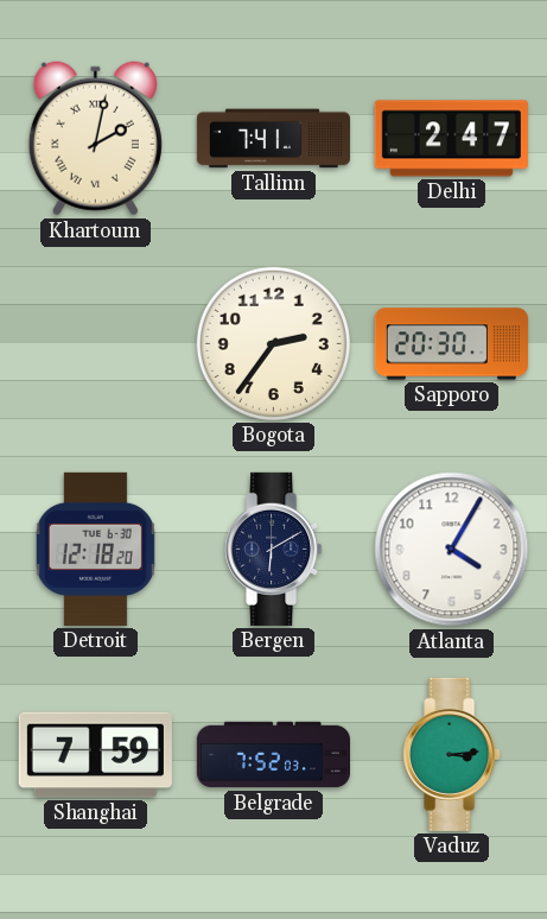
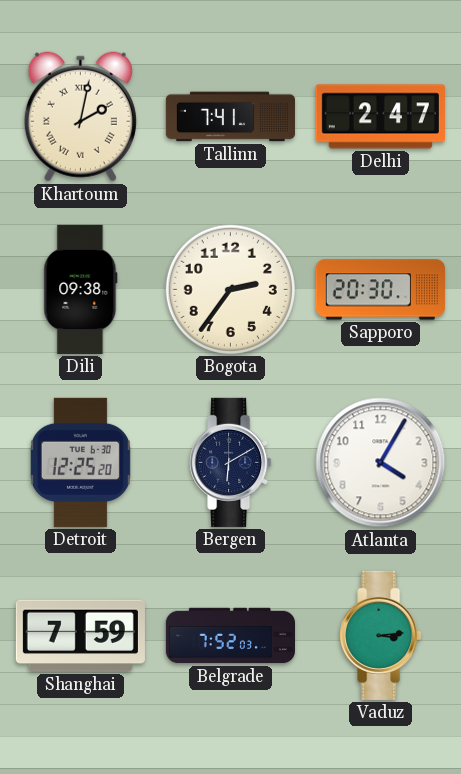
Dili: none -> 09:38 (81, 289)
Detroit: 12:18 -> 12:25 (80, 462)
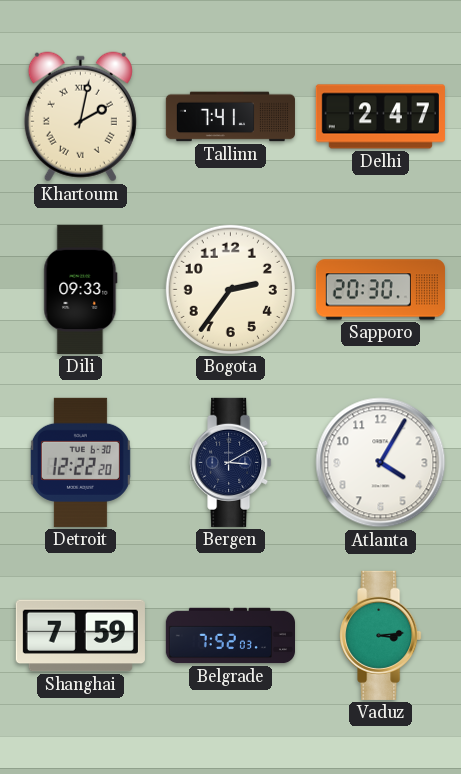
Dili: 09:38 -> 09:33 (81, 289)
Detroit: 12:25 -> 12:22 (80, 462)
Bergen: 6:10 -> 3:10 (231, 462)
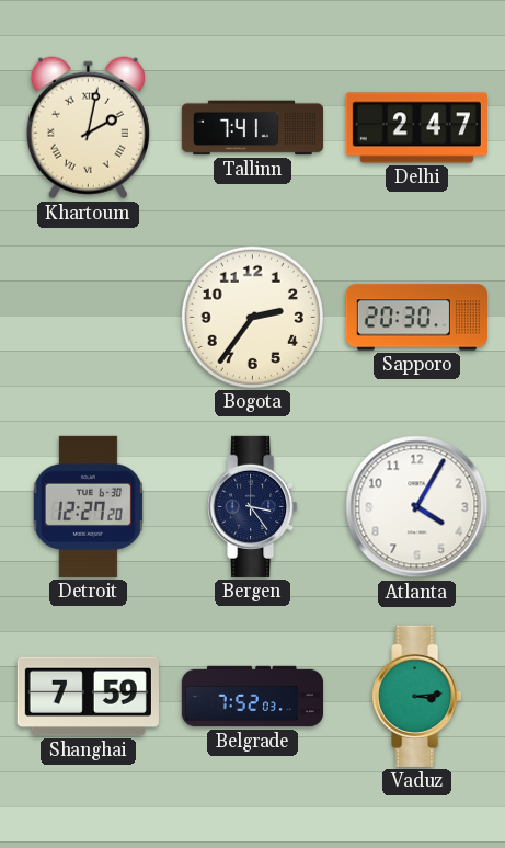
Dili: 09:33 -> none (81, 289)
Detroit: 12:22 -> 12:27 (88, 506)
Bergen: 3:10 -> 3:24 (253, 506)
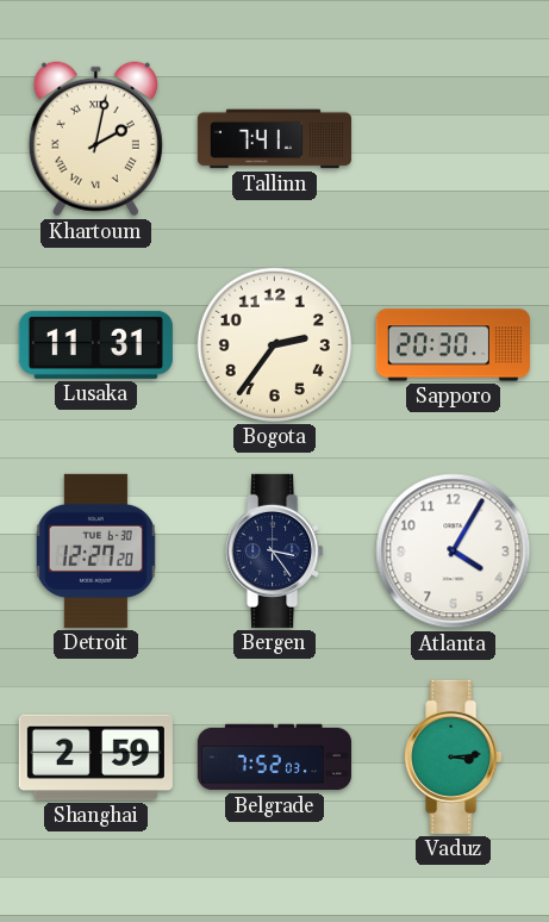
Delhi: 2:47 -> none (416, 128)
Lusaka: none -> 11:31 (95, 344)
Shanghai: 7:59 -> 2:59 (95, 758)
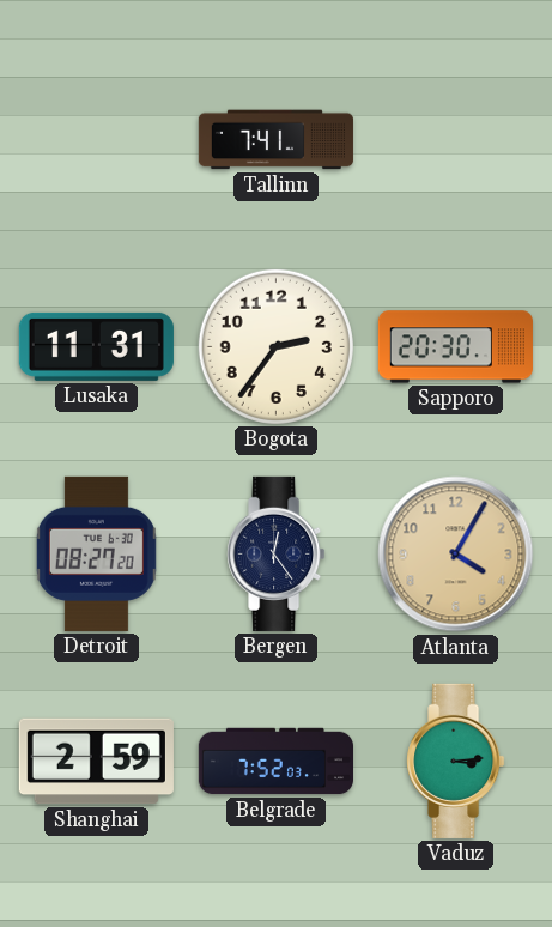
Khartoum: 2:02 -> none (95, 139)
Detroit: 12:27 -> 08:27 (96, 553)
Bergen: 3:24 -> 12:24 (277, 553)
Atlanta dial: white -> champagne (456, 555)
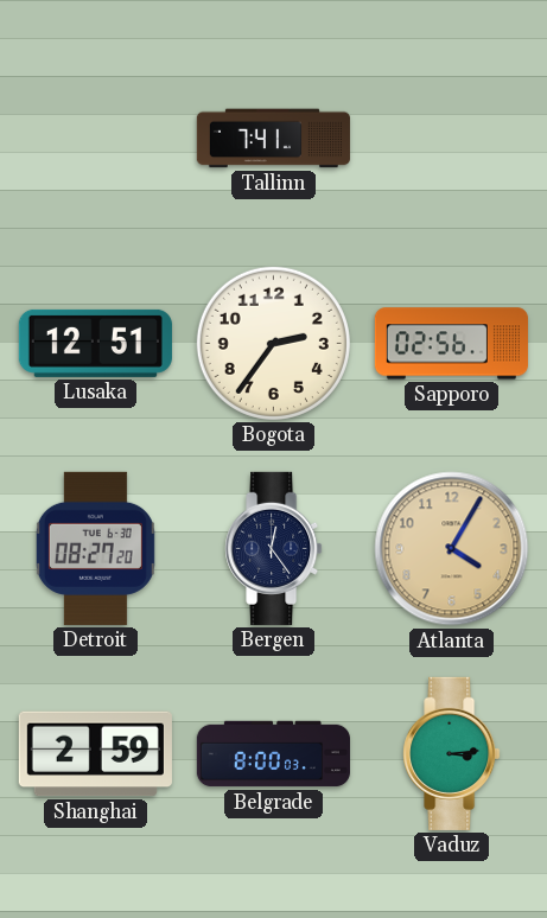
Lusaka: 11:31 -> 12:51 (95, 343)
Sapporo: 20:30 -> 02:56 (451, 344)
Belgrade: 7:52 -> 8:00 (273, 754)
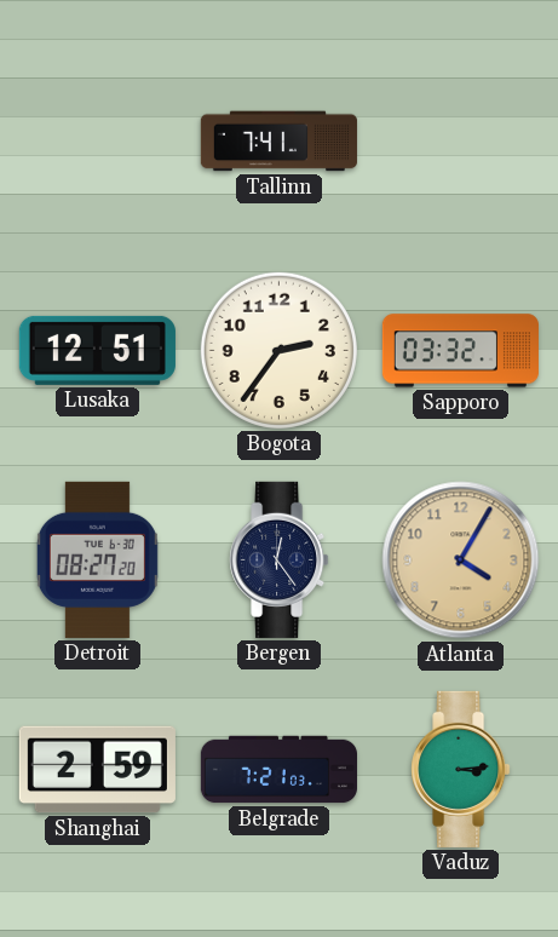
Sapporo: 02:56 -> 03:32 (460, 351)
Belgrade: 8:00 -> 7:21 (278, 770)
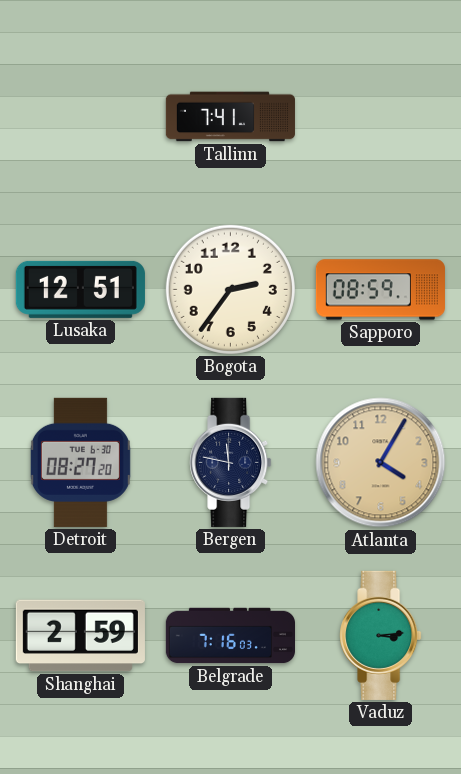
Sapporo: 03:32 -> 08:59 (380, 290)
Bergen: 12:24 -> 11:47 (231, 462)
Belgrade: 7:21 -> 7:16 (230, 636)
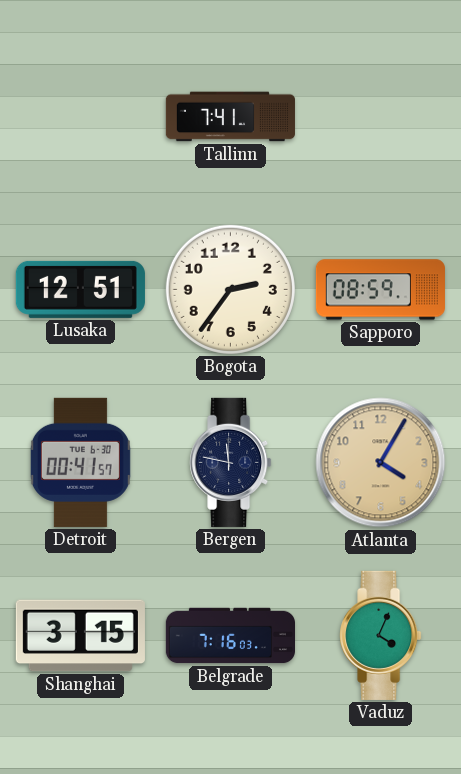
Detroit: 08:27 -> 00:41 (80, 462)
Shanghai: 2:59 -> 3:15 (80, 636)
Vaduz: 3:14 -> 4:04 (381, 635)
